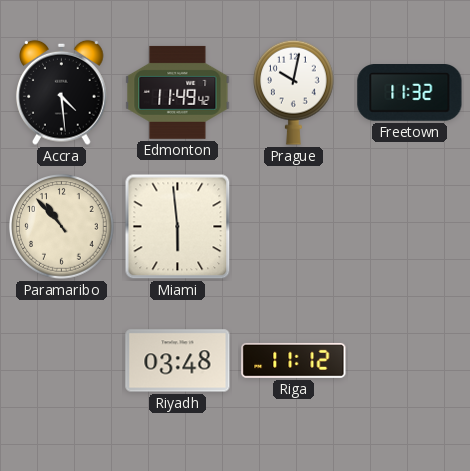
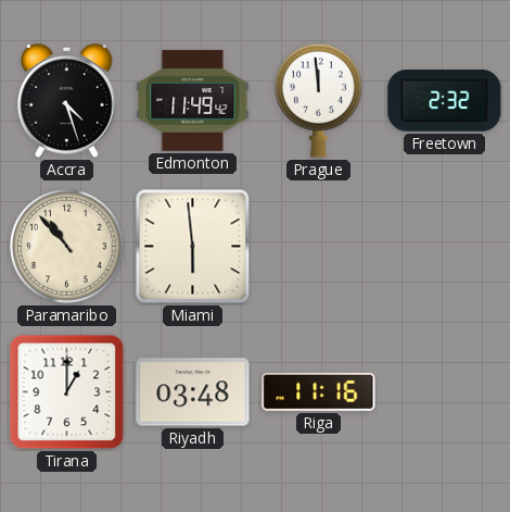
Accra: 4:29 -> 4:27 (67, 100)
Prague: 10:02 -> 11:59 (319, 100)
Freetown: 11:32 -> 2:32 (445, 101)
Tirana: none -> 1:00 (67, 392)
Riga: 11:12 -> 11:16 (319, 391)
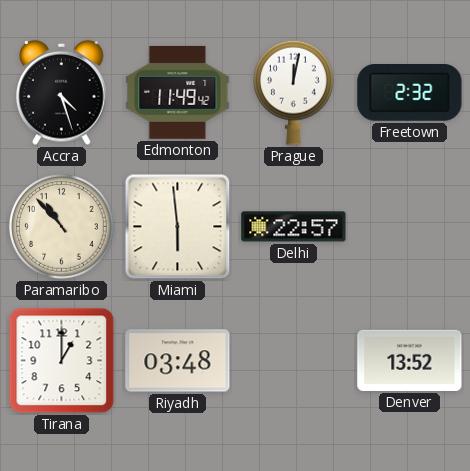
Prague: 11:59 -> 12:02 (294, 92)
Delhi: none -> 22:57 (294, 227)
Riga: 11:16 -> none (319, 391)
Denver: none -> 13:52 (410, 360)
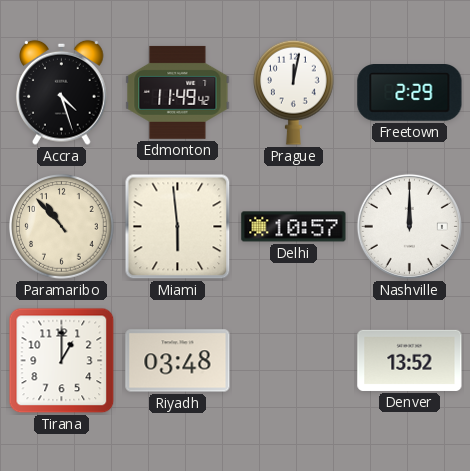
Freetown: 2:32 -> 2:29 (410, 93)
Delhi: 22:57 -> 10:57 (294, 227)
Nashville: none -> 12:00 (409, 226)
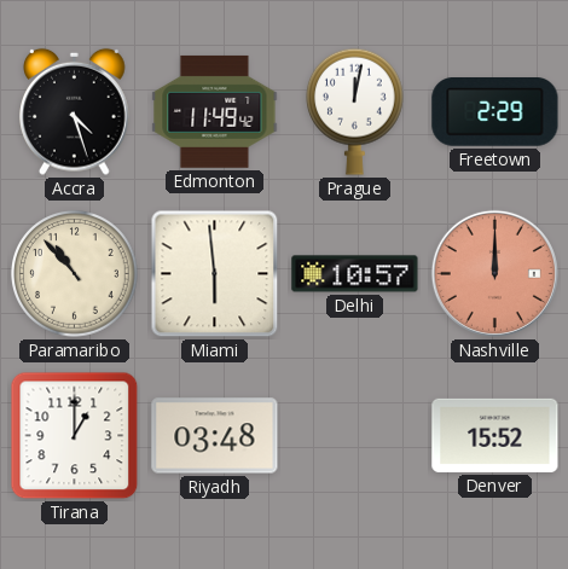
Nashville dial: white -> salmon (494, 273)
Denver: 13:52 -> 15:52 (495, 435)
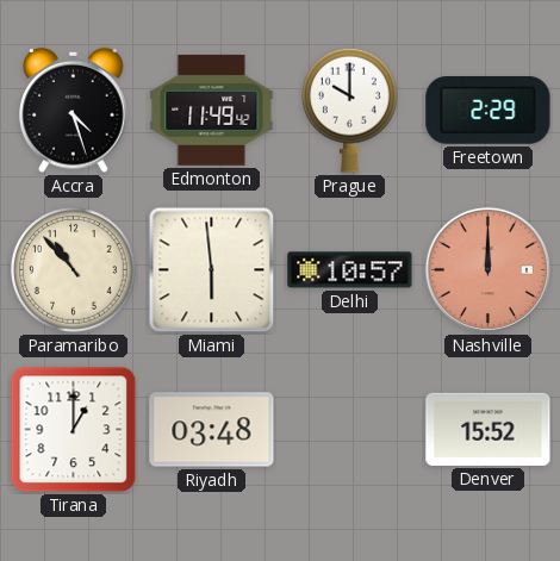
Prague: 12:02 -> 10:00 (350, 110)
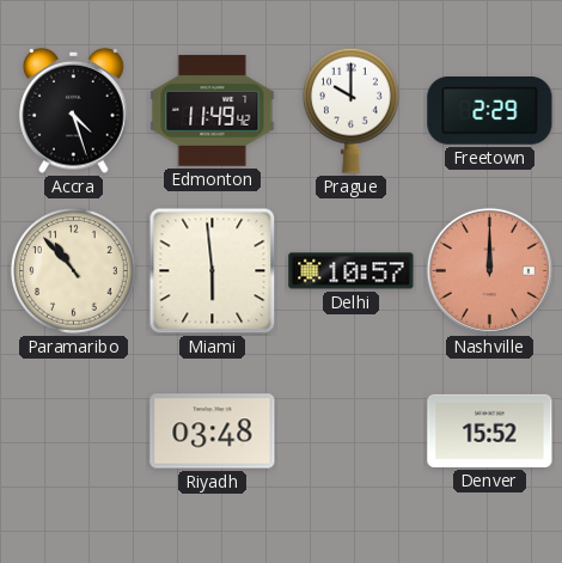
Tirana: 1:00 -> none (74, 430)
